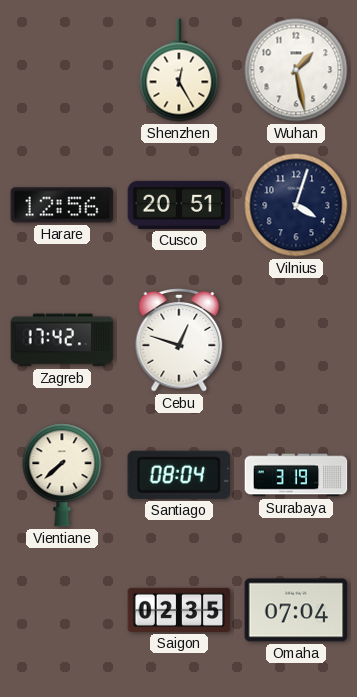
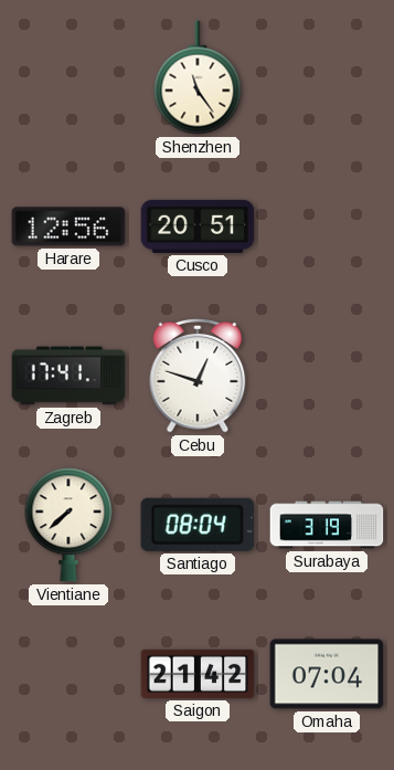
Shenzhen: 12:25 -> 11:24 (198, 77)
Wuhan: 1:28 -> none (296, 70)
Vilnius: 4:03 -> none (296, 205)
Zagreb: 17:42 -> 17:41 (68, 376)
Saigon: 02:35 -> 21:42 (198, 674)
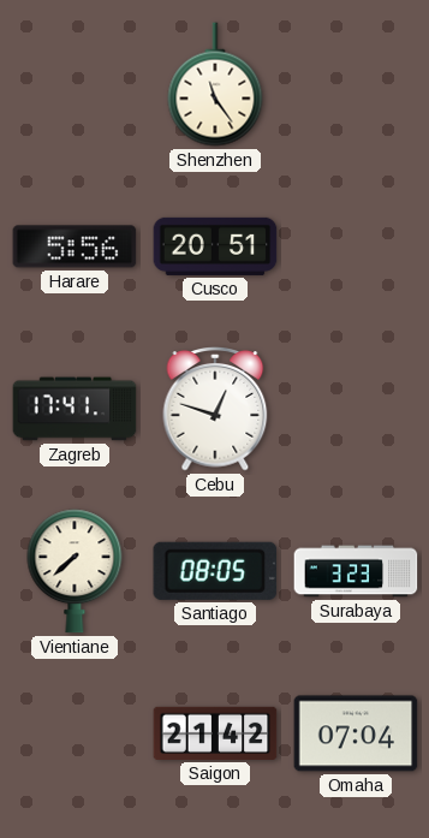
Harare: 12:56 -> 5:56 (75, 246)
Santiago: 08:04 -> 08:05 (215, 571)
Surabaya: 3:19 -> 3:23 (356, 571)
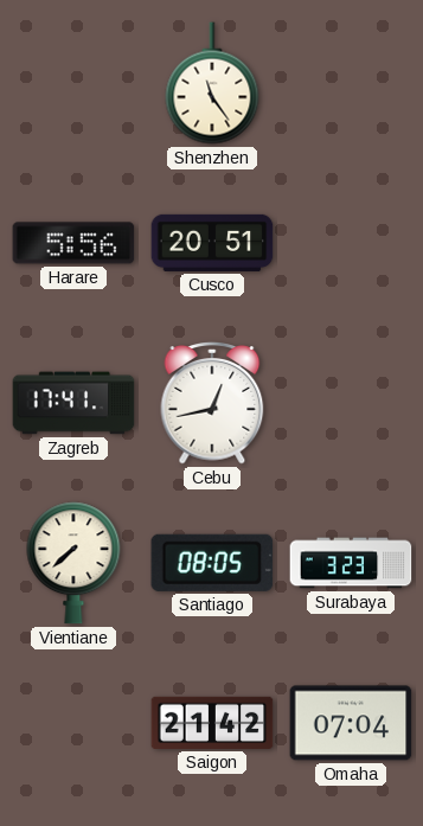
Cebu: 12:48 -> 12:43 (212, 404)
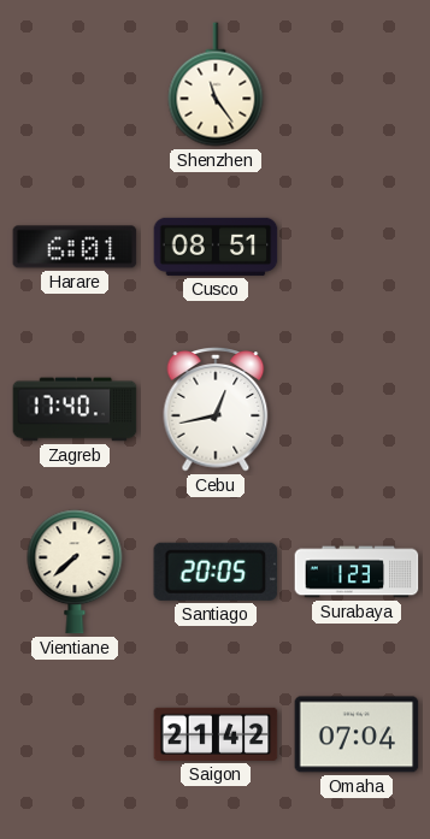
Harare: 5:56 -> 6:01 (75, 247)
Cusco: 20:51 -> 08:51 (216, 247)
Zagreb: 17:41 -> 17:40 (75, 409)
Santiago: 08:05 -> 20:05 (216, 572)
Surabaya: 3:23 -> 1:23 (357, 572)
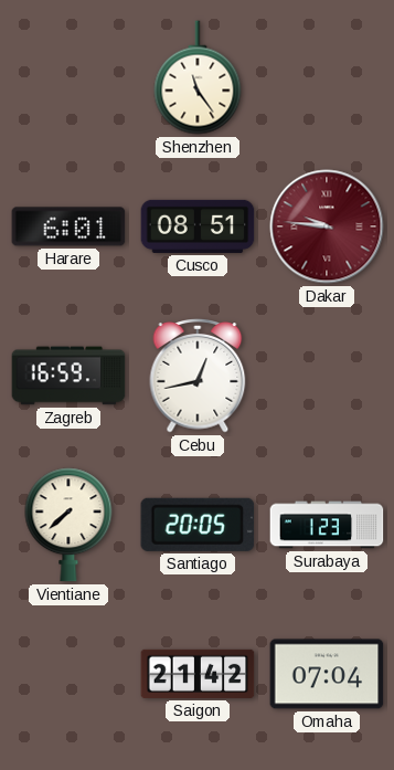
Dakar: none -> 9:46 (327, 226)
Zagreb: 17:40 -> 16:59 (68, 376)
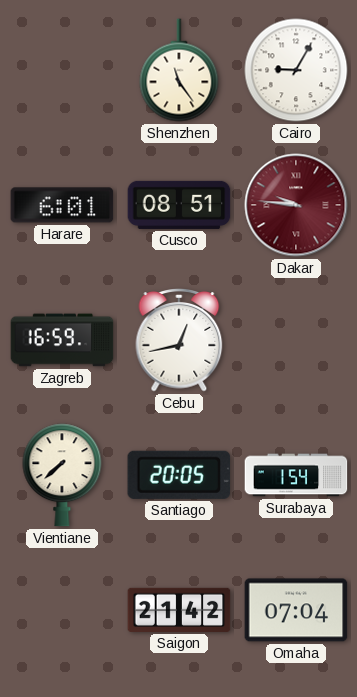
Cairo: none -> 9:05 (296, 70)
Surabaya: 1:23 -> 1:54 (296, 475)
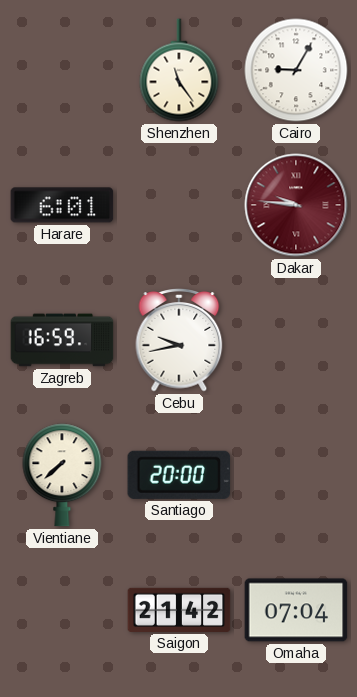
Cusco: 08:51 -> none (179, 205)
Cebu: 12:43 -> 9:43 (179, 341)
Santiago: 20:05 -> 20:00 (179, 475)
Surabaya: 1:54 -> none (296, 475)
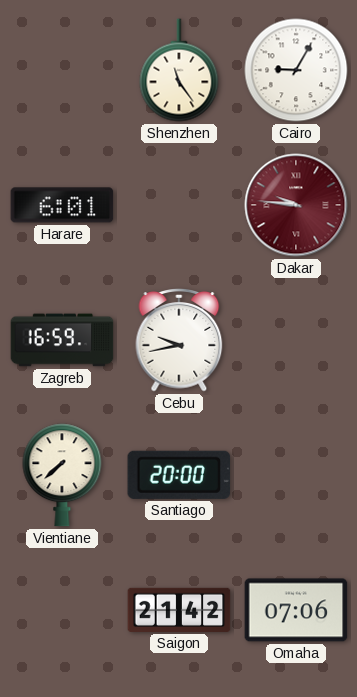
Omaha: 07:04 -> 07:06 (296, 610)
